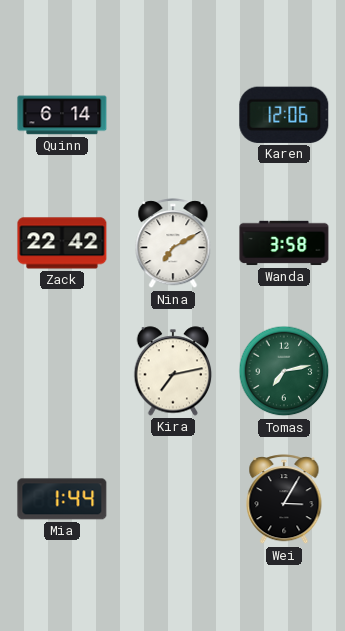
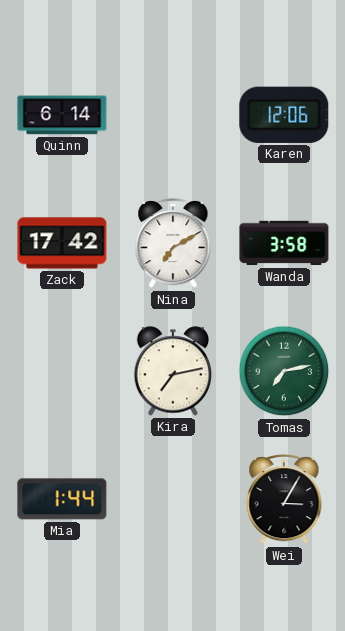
Zack: 22:42 -> 17:42 (62, 243)
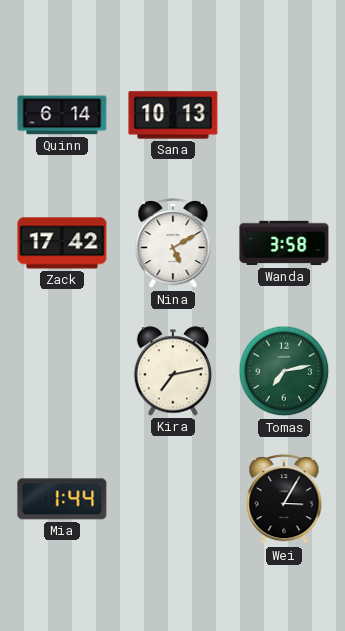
Sana: none -> 10:13 (173, 115)
Karen: 12:06 -> none (284, 115)
Nina: 7:10 -> 5:10 (173, 244)
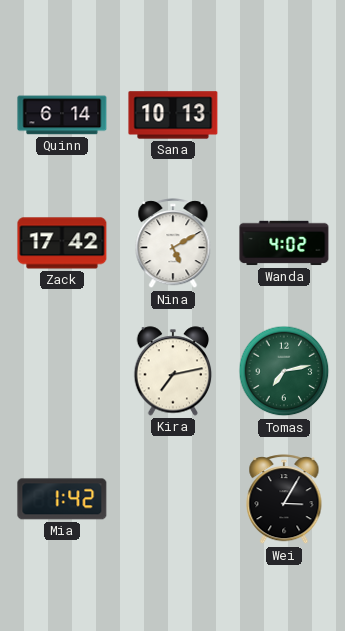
Wanda: 3:58 -> 4:02 (284, 243)
Mia: 1:44 -> 1:42 (62, 499)
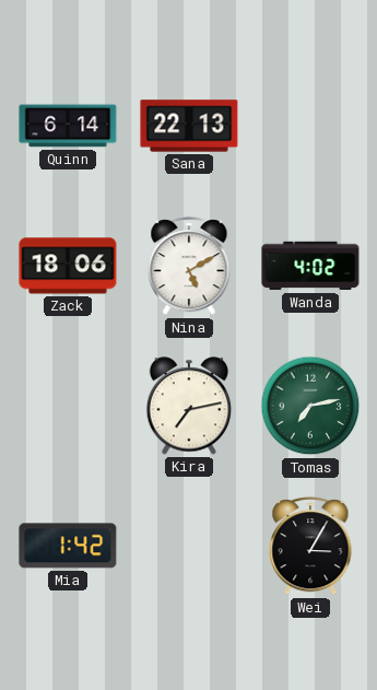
Sana: 10:13 -> 22:13 (189, 126)
Zack: 17:42 -> 18:06 (68, 266)
